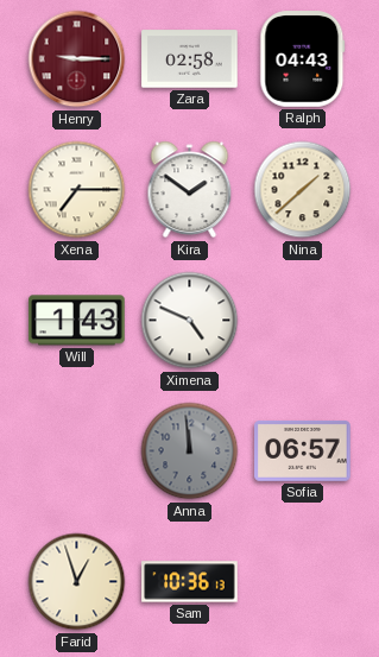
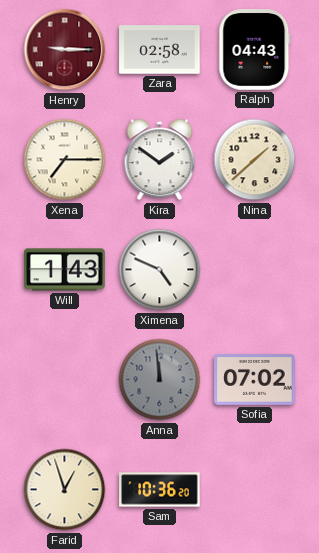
Sofia: 06:57 -> 07:02 (255, 380)
Sam: 10:36:13 -> 10:36:20 (160, 490)
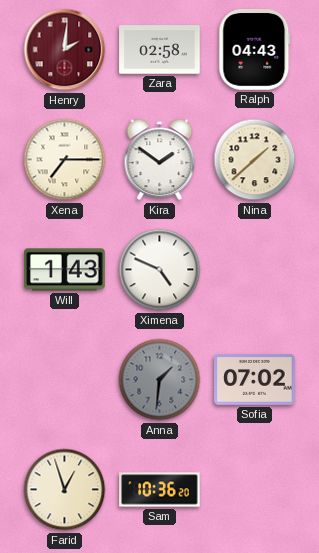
Henry: 9:15 -> 2:01 (65, 50)
Anna: 11:59 -> 1:31 (160, 380)
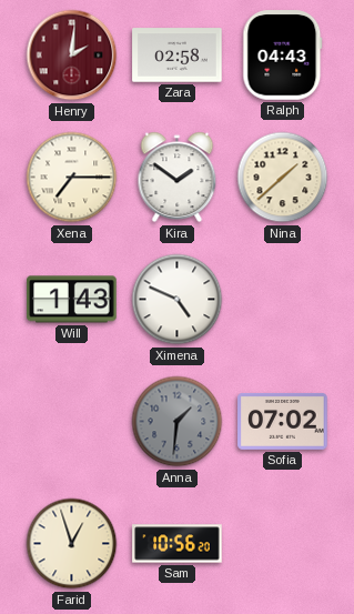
Sam: 10:36 -> 10:56 (178, 544)
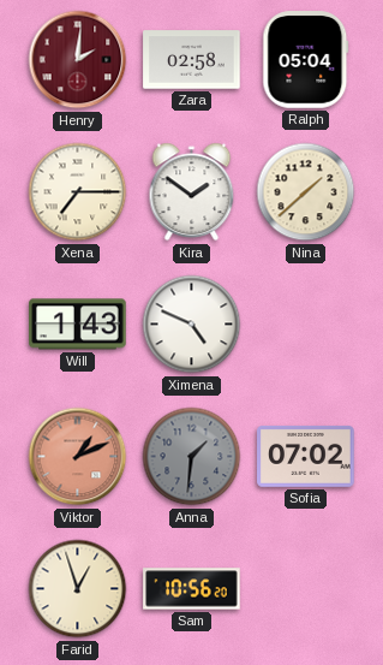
Ralph: 04:43 -> 05:04 (306, 60)
Viktor: none -> 1:11 (78, 457)
